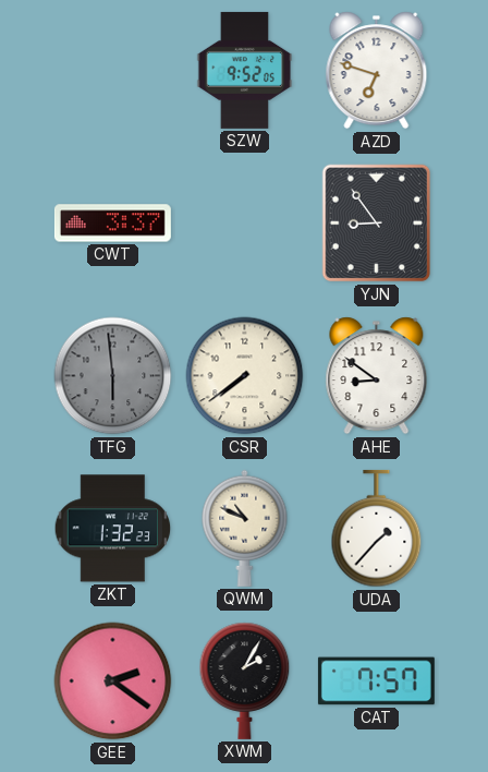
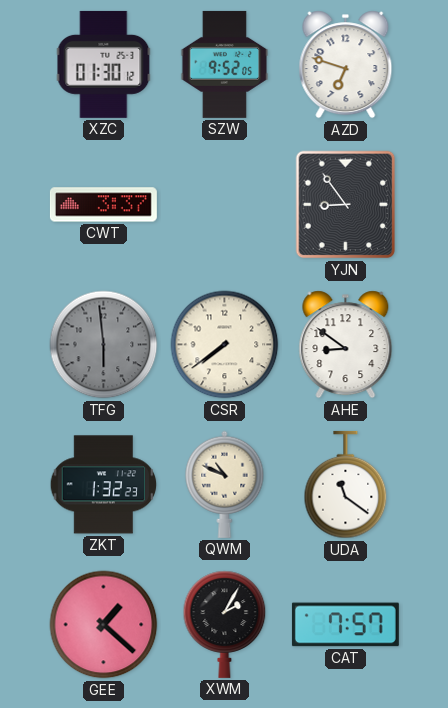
XZC: none -> 01:30 (104, 64)
UDA: 1:37 -> 11:21 (346, 485)
GEE: 2:21 -> 1:22 (104, 625)
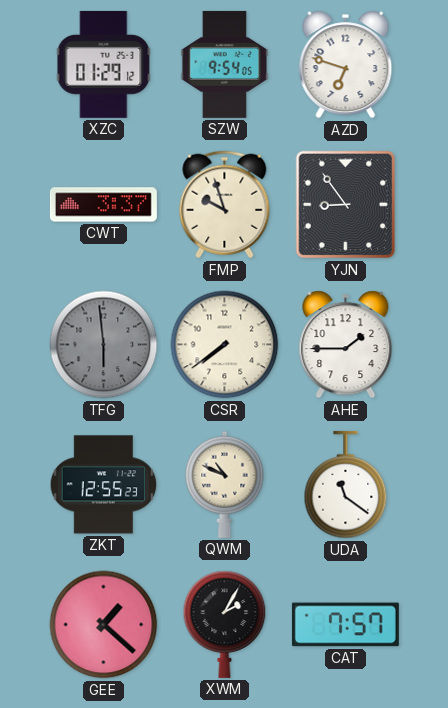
XZC: 01:30 -> 01:29 (104, 64)
SZW: 9:52 -> 9:54 (225, 64)
FMP: none -> 9:57 (225, 205)
AHE: 8:51 -> 1:45 (346, 345)
ZKT: 1:32 -> 12:55 (104, 485)
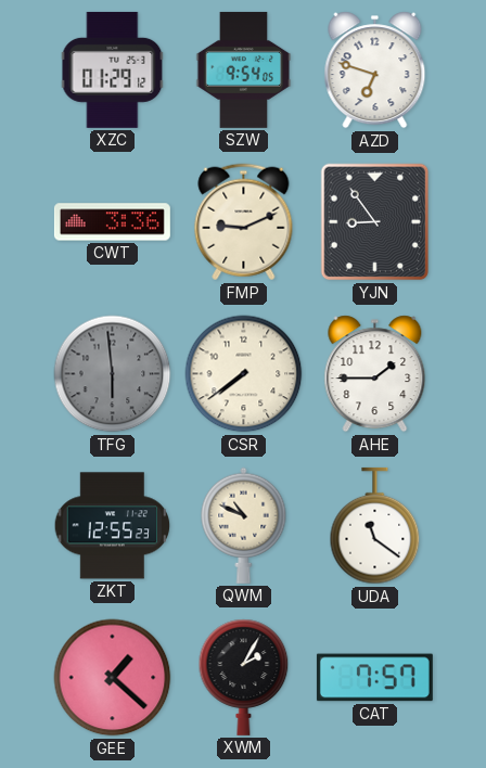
CWT: 3:37 -> 3:36 (112, 222)
FMP: 9:57 -> 9:11 (244, 222)
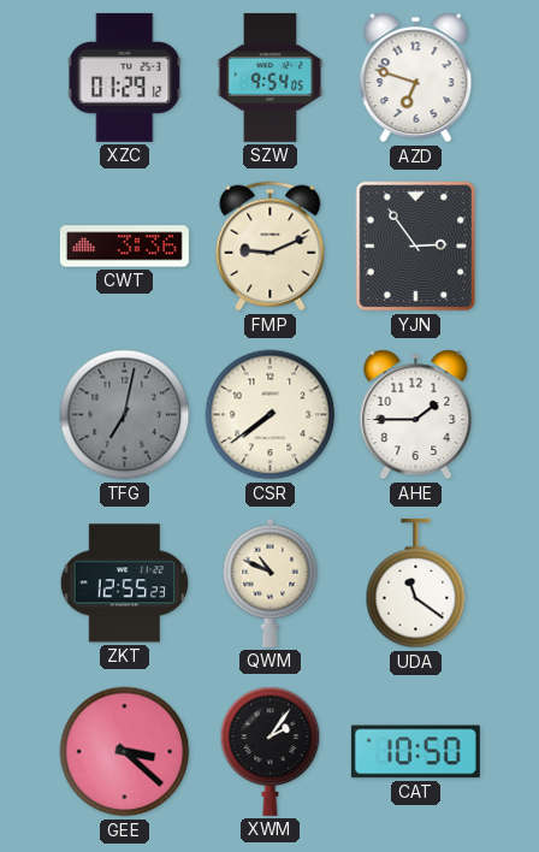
YJN: 8:54 -> 2:54 (416, 247)
TFG: 5:59 -> 7:02 (125, 415)
GEE: 1:22 -> 3:22 (125, 752)
XWM: 2:05 -> 2:06 (271, 751)
CAT: 7:57 -> 10:50 (415, 752)
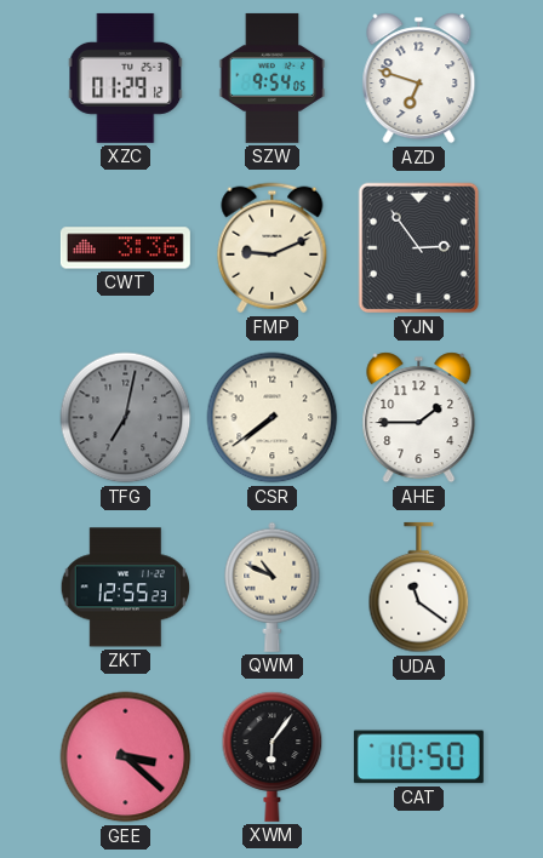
XWM: 2:06 -> 6:06 (273, 756)
